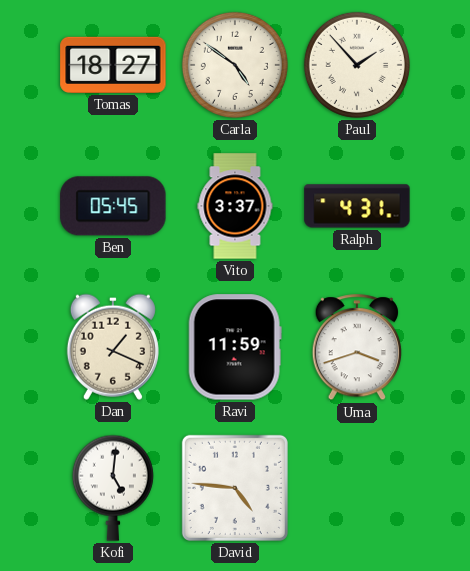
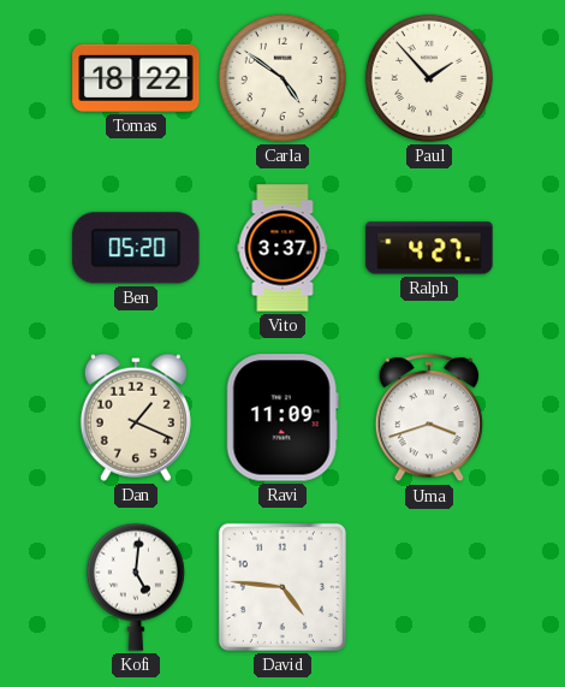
Tomas: 18:27 -> 18:22 (136, 78)
Ben: 05:45 -> 05:20 (136, 248)
Ralph: 4:31 -> 4:27 (429, 248)
Ravi: 11:59 -> 11:09 (282, 417)
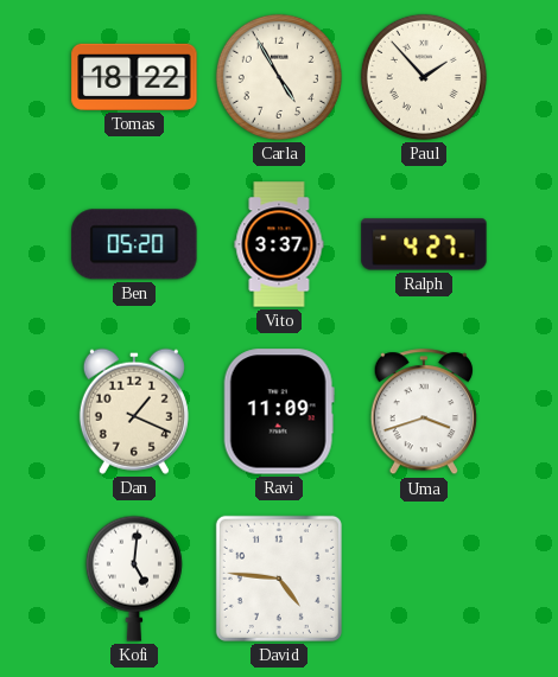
Carla: 4:51 -> 4:55 (279, 77)
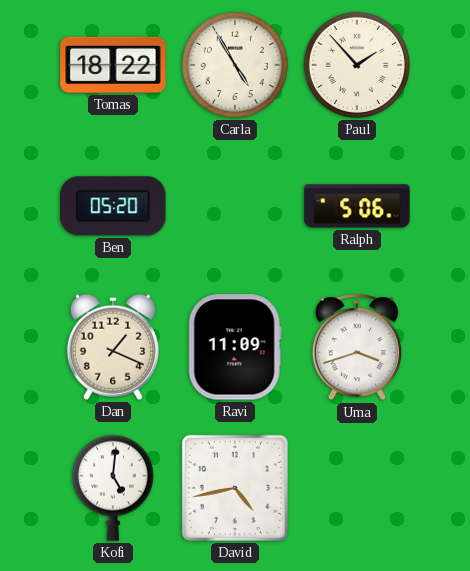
Vito: 3:37 -> none (279, 244)
Ralph: 4:27 -> 5:06 (357, 206)
David: 4:46 -> 4:43 (235, 488)
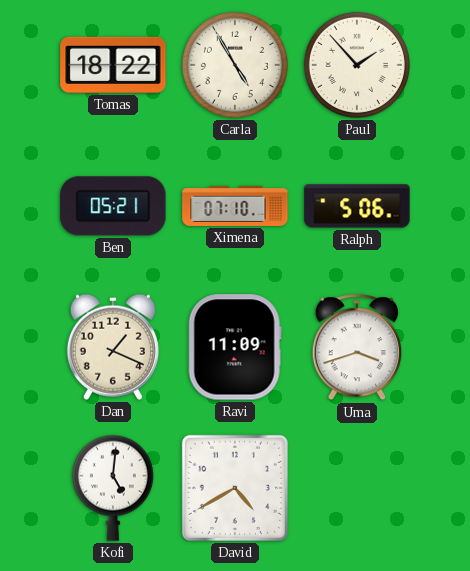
Ben: 05:20 -> 05:21 (113, 206)
Ximena: none -> 07:10 (235, 206)
David: 4:43 -> 4:40 (235, 488)
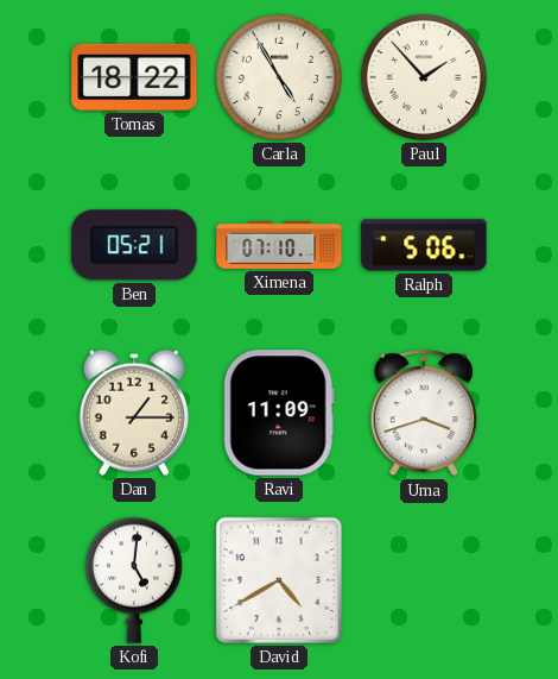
Dan: 1:19 -> 1:15 (134, 413)
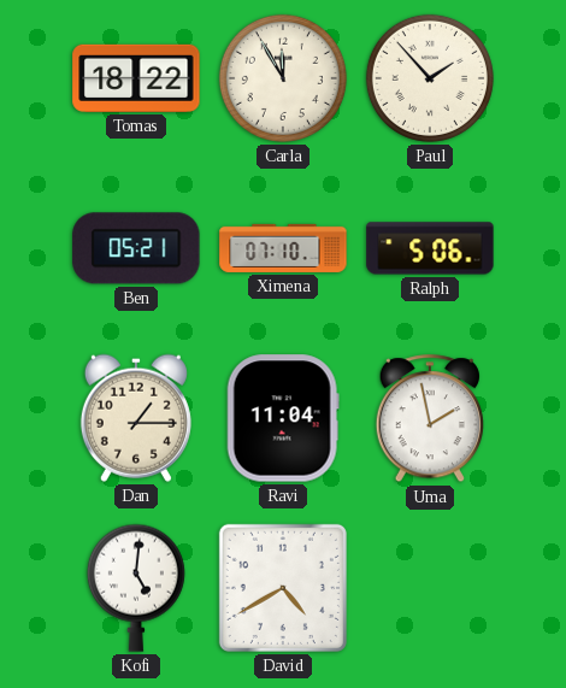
Carla: 4:55 -> 11:55 (283, 78)
Ravi: 11:09 -> 11:04 (283, 418)
Uma: 3:42 -> 1:58 (429, 419)
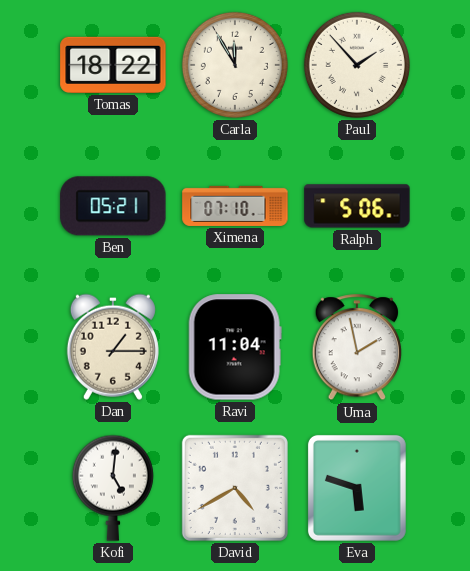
Eva: none -> 5:48 (357, 488)
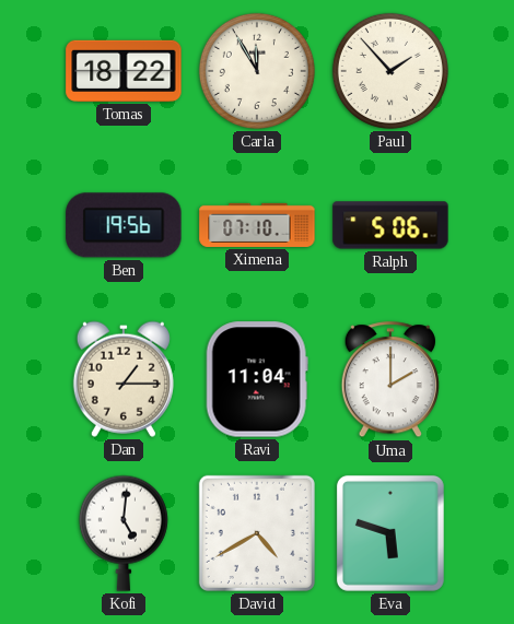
Ben: 05:21 -> 19:56 (124, 225)
Uma: 1:58 -> 2:00 (389, 380)
